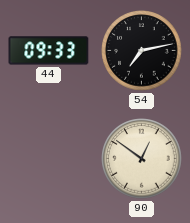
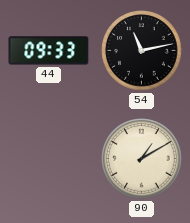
54: 7:13 -> 11:13 (142, 51)
90: 12:51 -> 1:10 (142, 159)
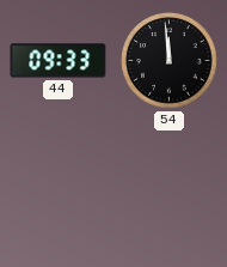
54: 11:13 -> 11:59 (170, 61)
90: 1:10 -> none (142, 159)
